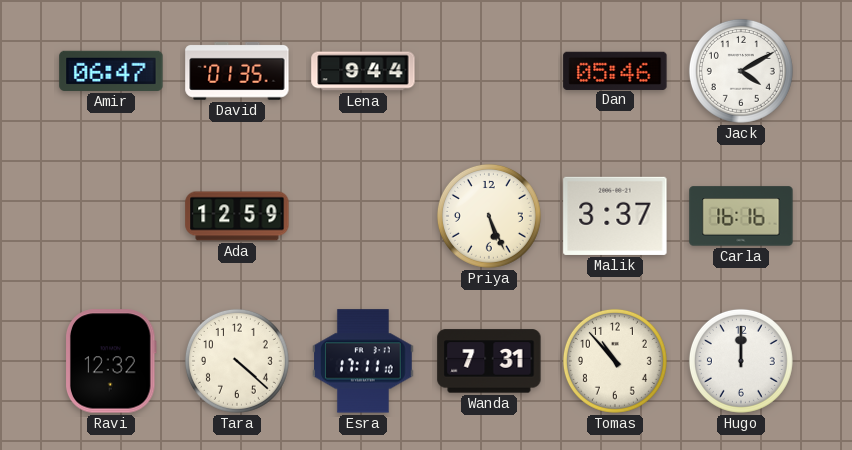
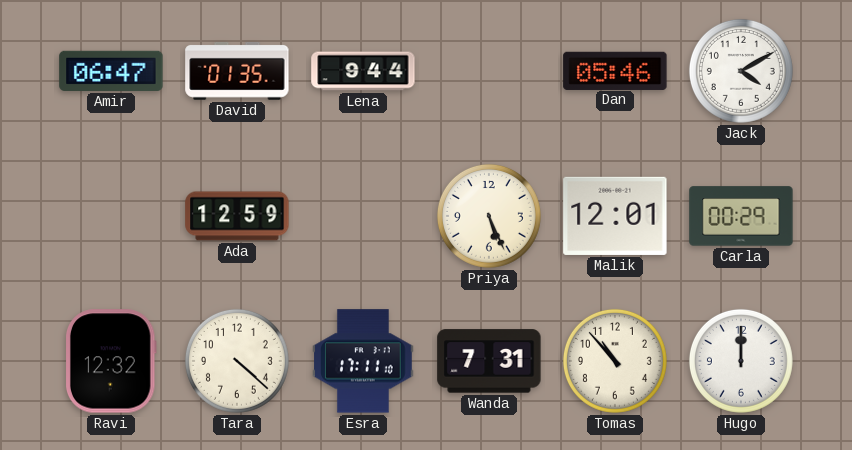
Malik: 3:37 -> 12:01 (615, 216)
Carla: 16:16 -> 00:29 (741, 216)
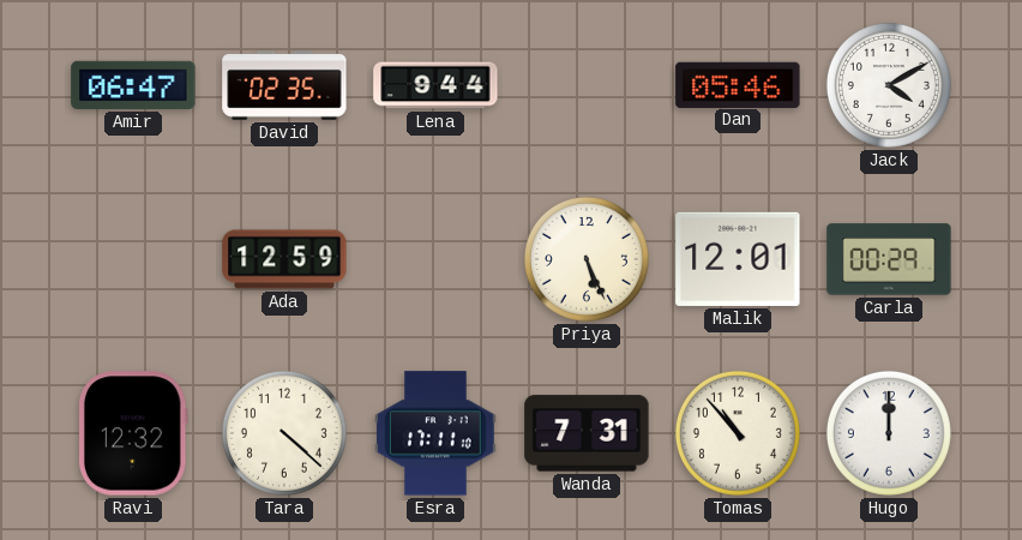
David: 01:35 -> 02:35 (284, 85)
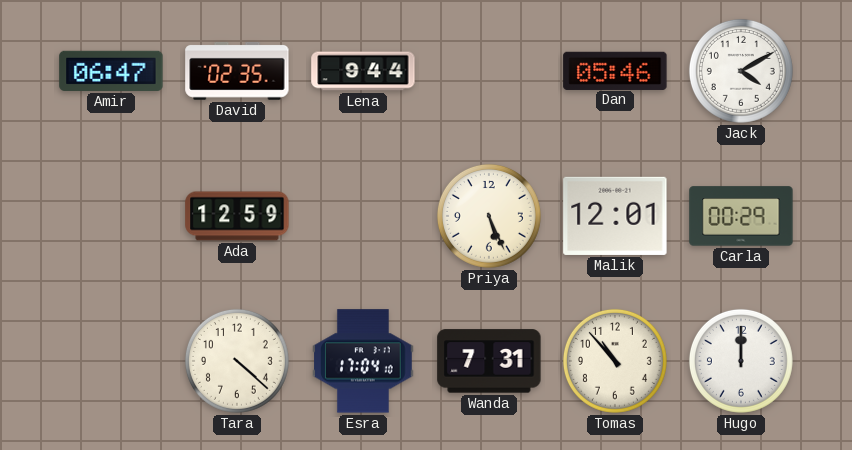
Ravi: 12:32 -> none (133, 433)
Esra: 17:11 -> 17:04 (363, 361)
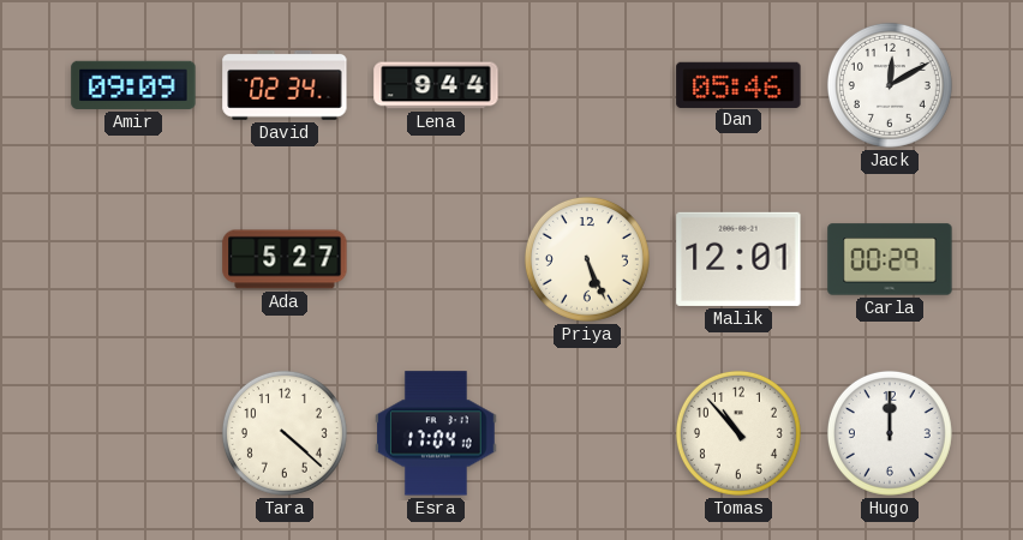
Amir: 06:47 -> 09:09 (133, 85)
David: 02:35 -> 02:34 (285, 85)
Jack: 4:10 -> 12:10 (890, 85)
Ada: 12:59 -> 5:27 (285, 259)
Wanda: 7:31 -> none (489, 361)
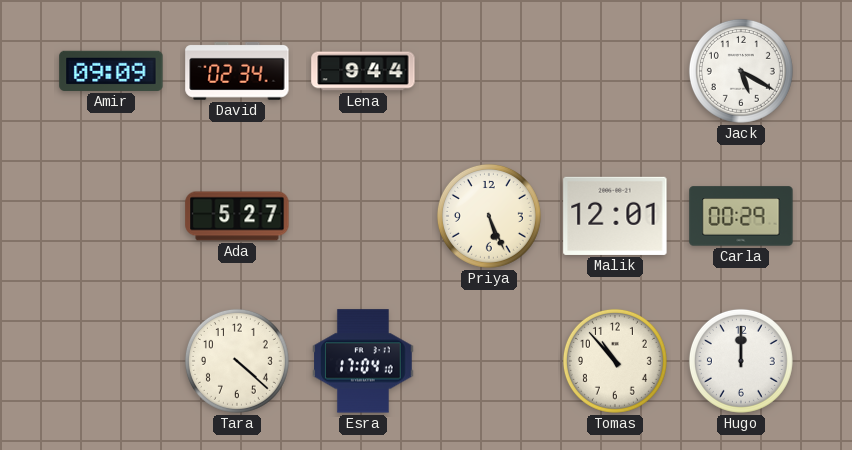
Dan: 05:46 -> none (738, 84)
Jack: 12:10 -> 5:20 (741, 71)
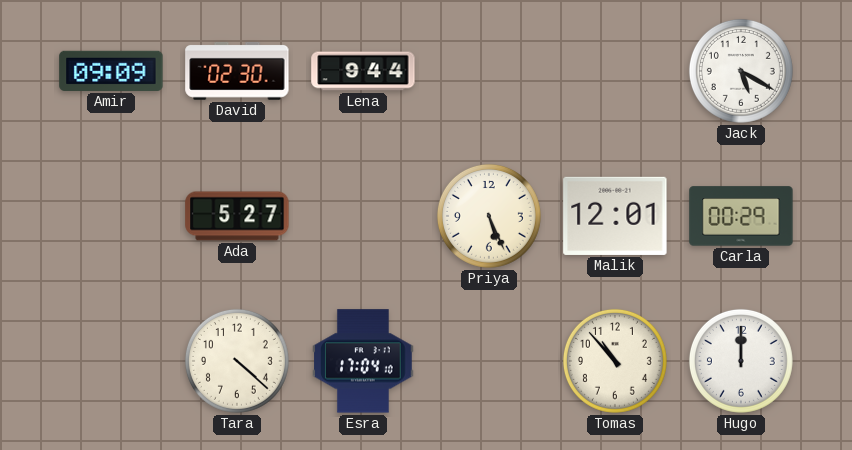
David: 02:34 -> 02:30 (237, 71)
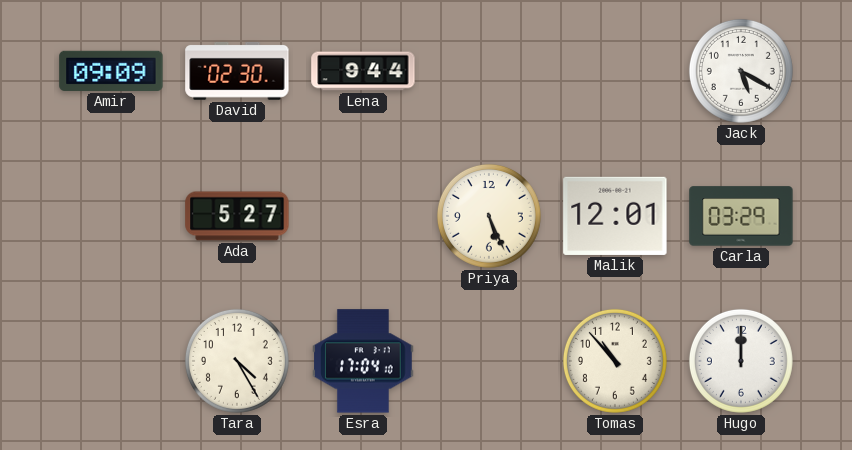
Carla: 00:29 -> 03:29 (741, 216)
Tara: 4:22 -> 4:25 (237, 361)
